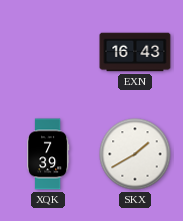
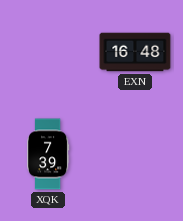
EXN: 16:43 -> 16:48 (135, 52)
SKX: 1:40 -> none (135, 154)
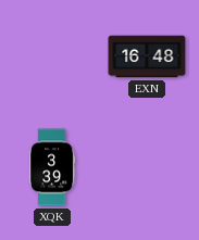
XQK: 7:39 -> 3:39 (52, 167)
